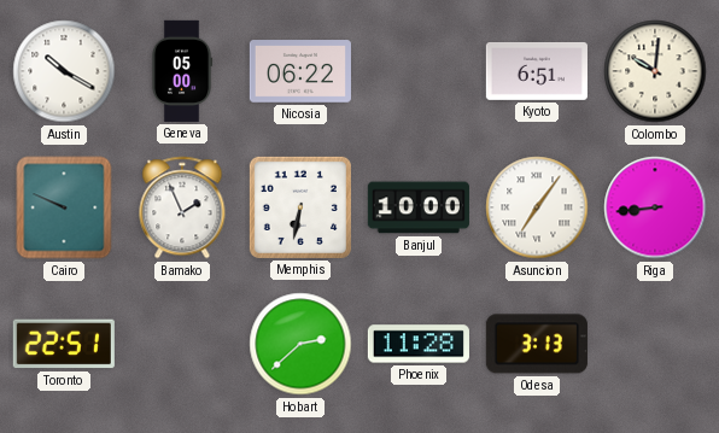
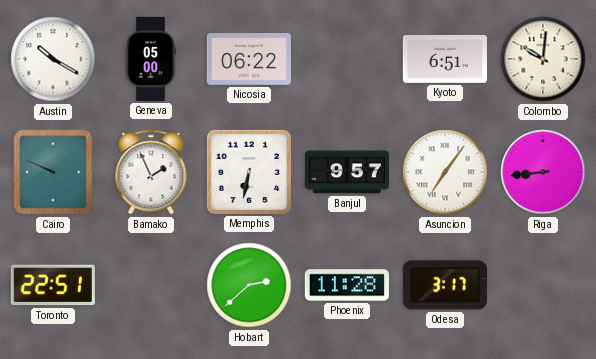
Banjul: 10:00 -> 9:57 (347, 172)
Odesa: 3:13 -> 3:17 (445, 285)
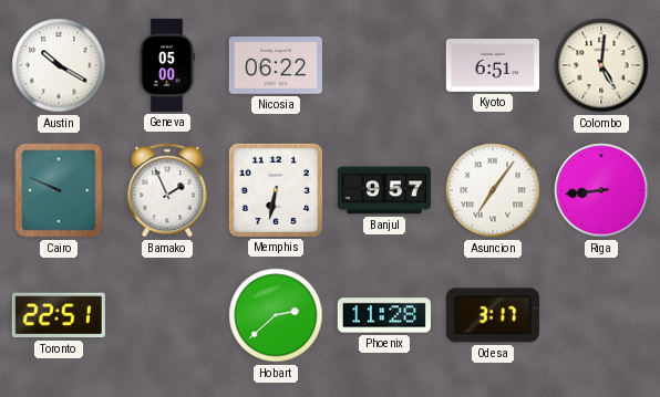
Colombo: 10:01 -> 5:01 (601, 65)
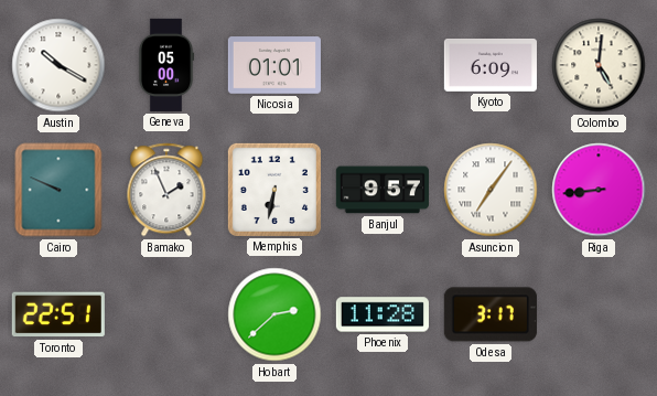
Nicosia: 06:22 -> 01:01 (274, 65)
Kyoto: 6:51 -> 6:09 (491, 65)
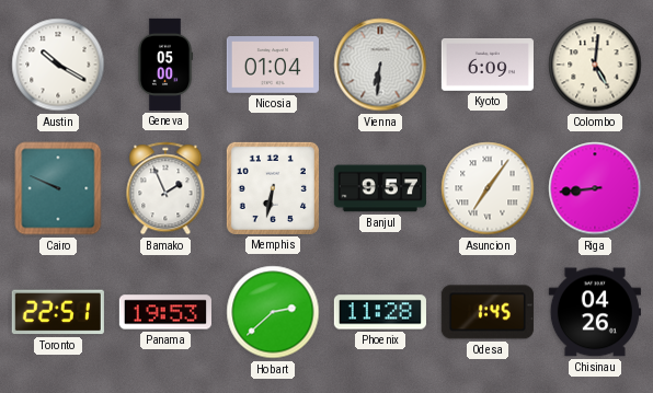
Nicosia: 01:01 -> 01:04 (273, 65)
Vienna: none -> 6:31 (380, 65)
Panama: none -> 19:53 (165, 312)
Odesa: 3:17 -> 1:45 (488, 312)
Chisinau: none -> 04:26 (595, 312)
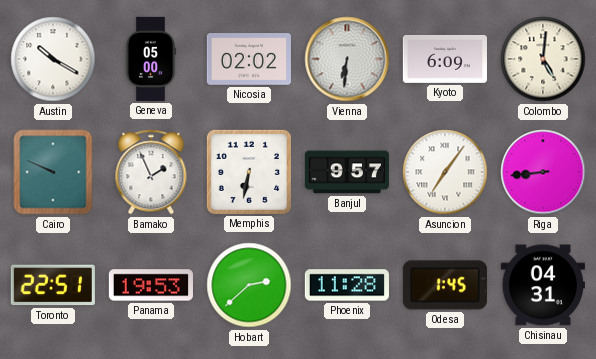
Nicosia: 01:04 -> 02:02 (249, 59)
Chisinau: 04:26 -> 04:31 (543, 285)
